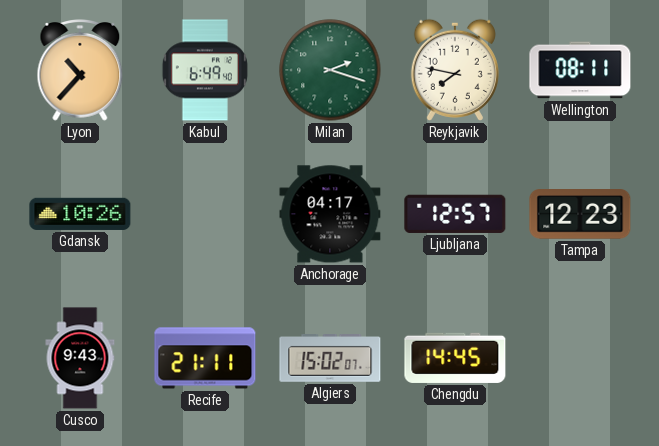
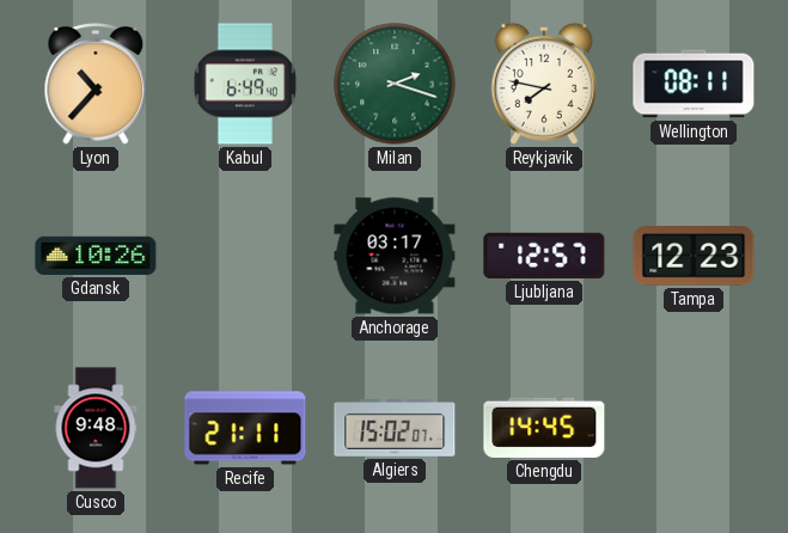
Anchorage: 04:17 -> 03:17 (395, 256)
Cusco: 9:43 -> 9:48 (96, 428)
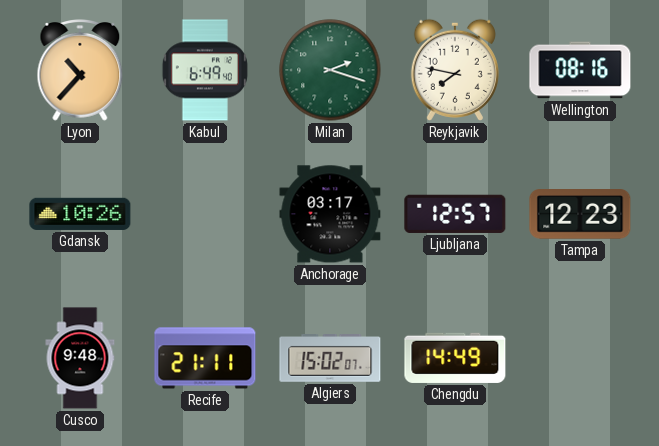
Wellington: 08:11 -> 08:16 (580, 70)
Chengdu: 14:45 -> 14:49 (455, 358)
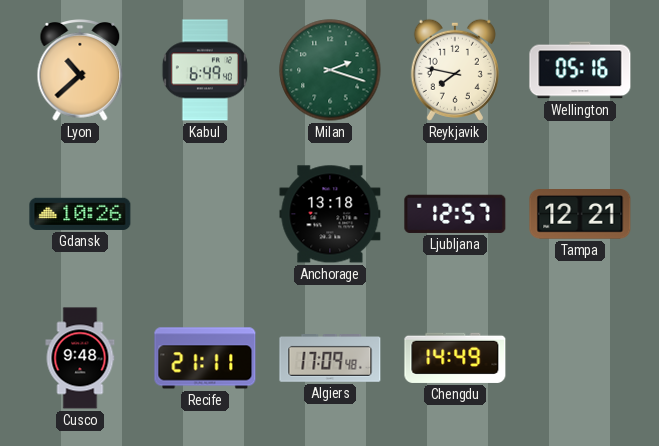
Lyon: 10:37 -> 10:38 (80, 71)
Wellington: 08:16 -> 05:16 (580, 70)
Anchorage: 03:17 -> 13:18 (330, 214)
Tampa: 12:23 -> 12:21 (580, 214)
Algiers: 15:02 -> 17:09 (330, 359)
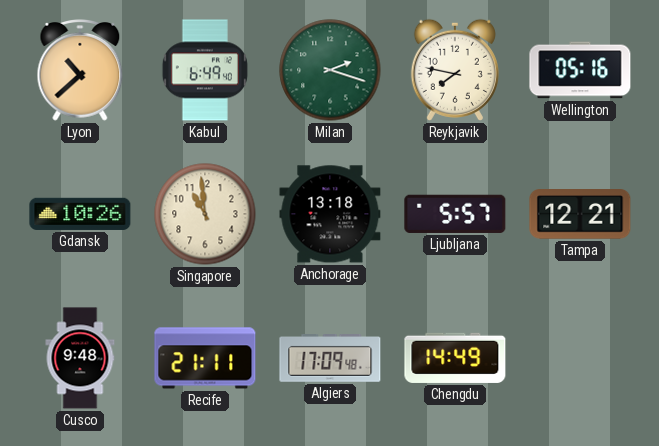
Singapore: none -> 10:59 (205, 214)
Ljubljana: 12:57 -> 5:57 (455, 214)
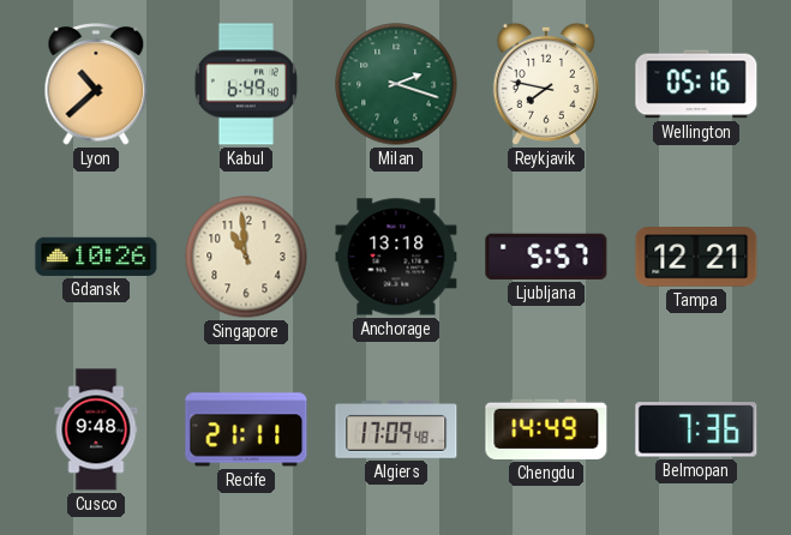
Belmopan: none -> 7:36 (696, 429)
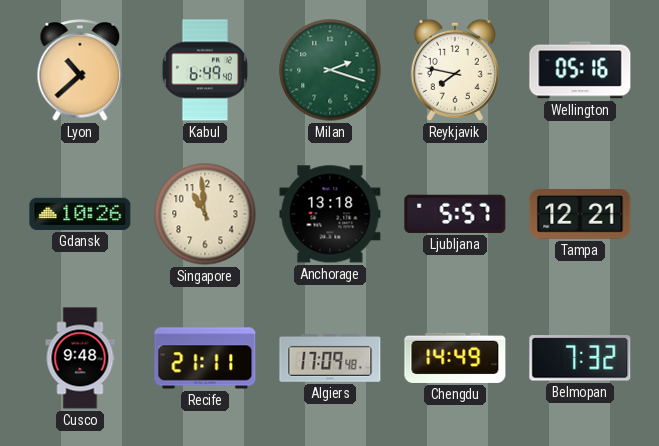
Belmopan: 7:36 -> 7:32 (580, 358)
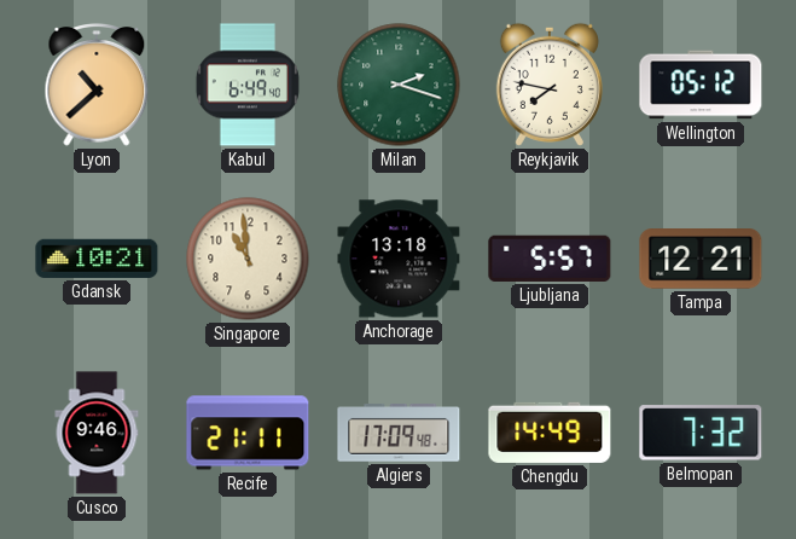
Wellington: 05:16 -> 05:12 (701, 85)
Gdansk: 10:26 -> 10:21 (97, 259)
Cusco: 9:48 -> 9:46 (97, 433)
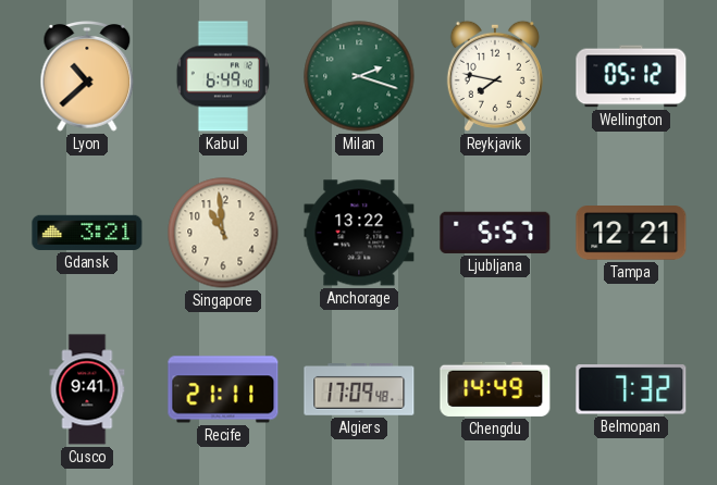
Gdansk: 10:21 -> 3:21 (87, 233)
Anchorage: 13:18 -> 13:22 (359, 233)
Cusco: 9:46 -> 9:41 (87, 389)
